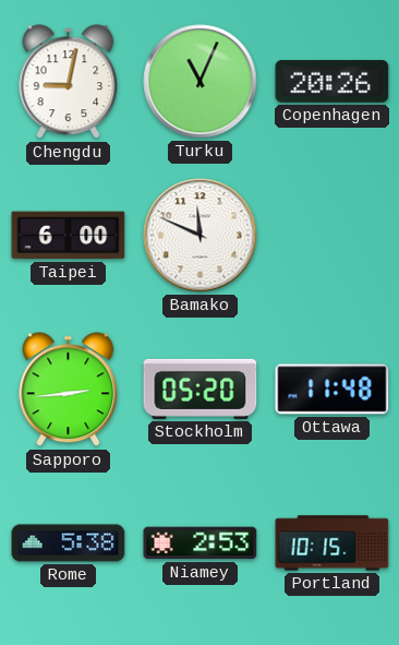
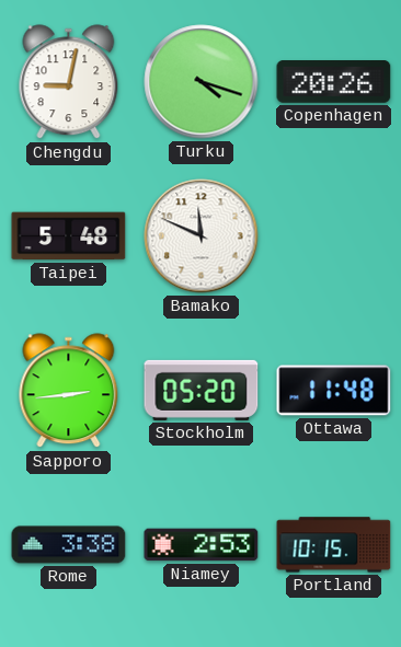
Turku: 11:04 -> 4:18 (202, 82)
Taipei: 6:00 -> 5:48 (69, 236)
Rome: 5:38 -> 3:38 (69, 545)
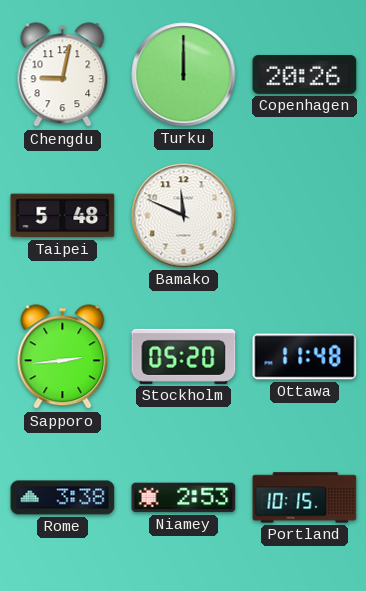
Turku: 4:18 -> 12:00 (184, 75)
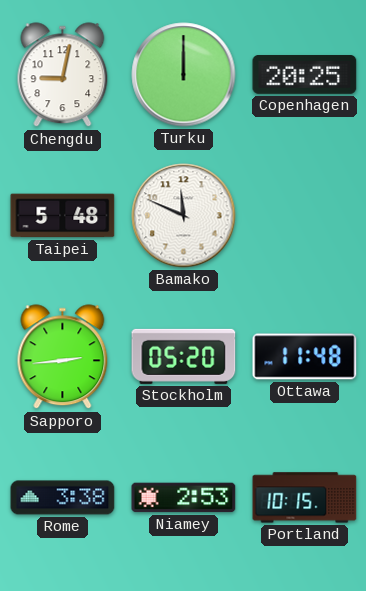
Copenhagen: 20:26 -> 20:25 (305, 75)
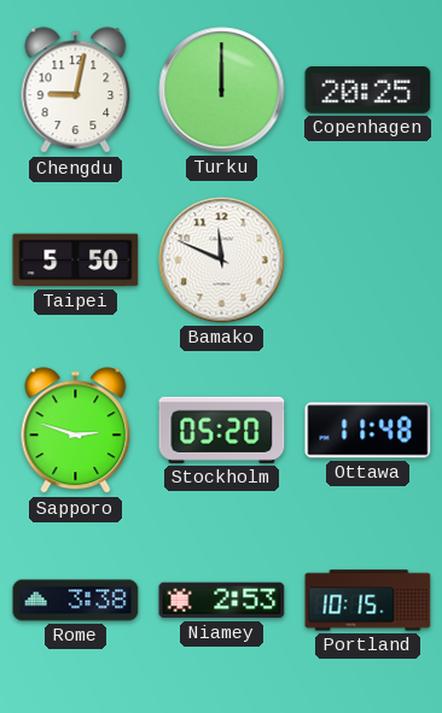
Taipei: 5:48 -> 5:50 (76, 261)
Sapporo: 2:44 -> 2:48 (76, 431)
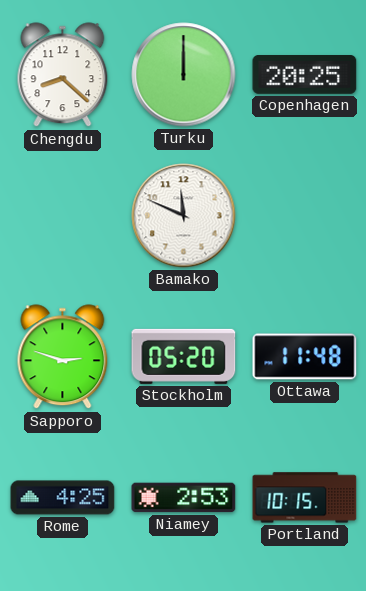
Chengdu: 9:02 -> 8:22 (63, 75)
Taipei: 5:50 -> none (76, 261)
Rome: 3:38 -> 4:25 (63, 498)
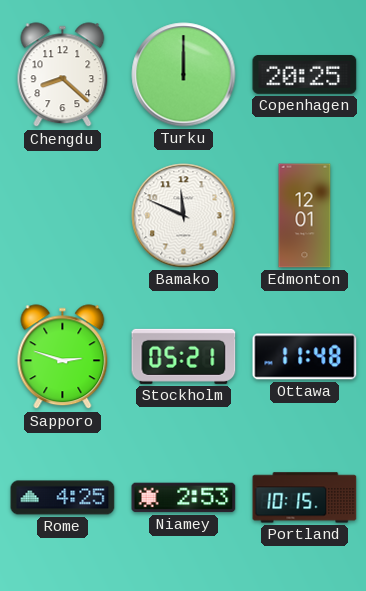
Edmonton: none -> 12:01 (305, 216)
Stockholm: 05:20 -> 05:21 (184, 356)
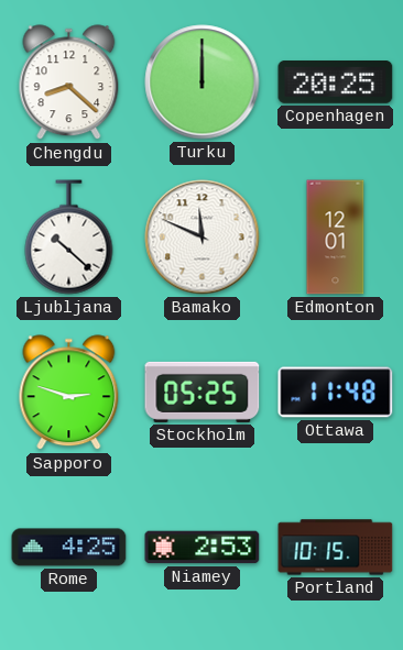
Ljubljana: none -> 10:22 (69, 238)
Stockholm: 05:21 -> 05:25 (203, 392)
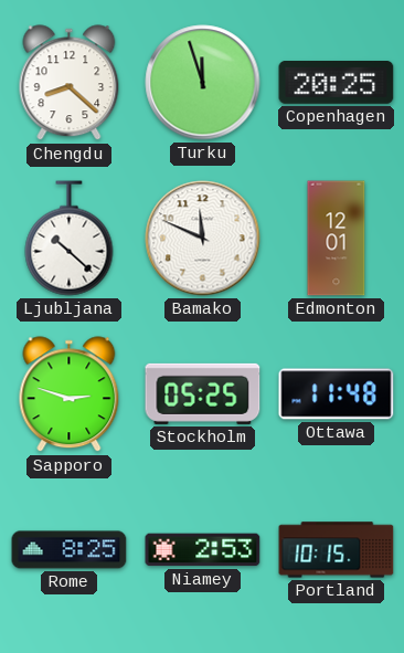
Turku: 12:00 -> 11:57 (203, 83)
Rome: 4:25 -> 8:25 (70, 550)
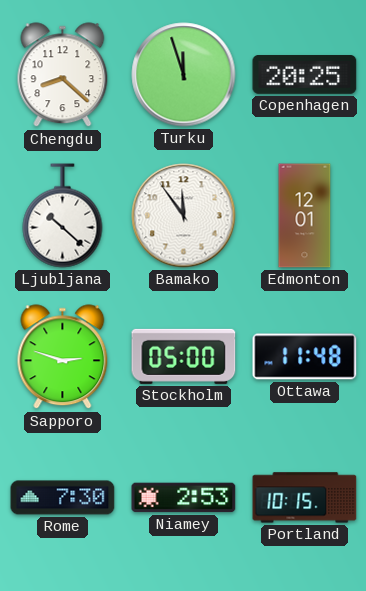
Bamako: 11:49 -> 11:54 (184, 216)
Stockholm: 05:25 -> 05:00 (184, 356)
Rome: 8:25 -> 7:30 (63, 498)
